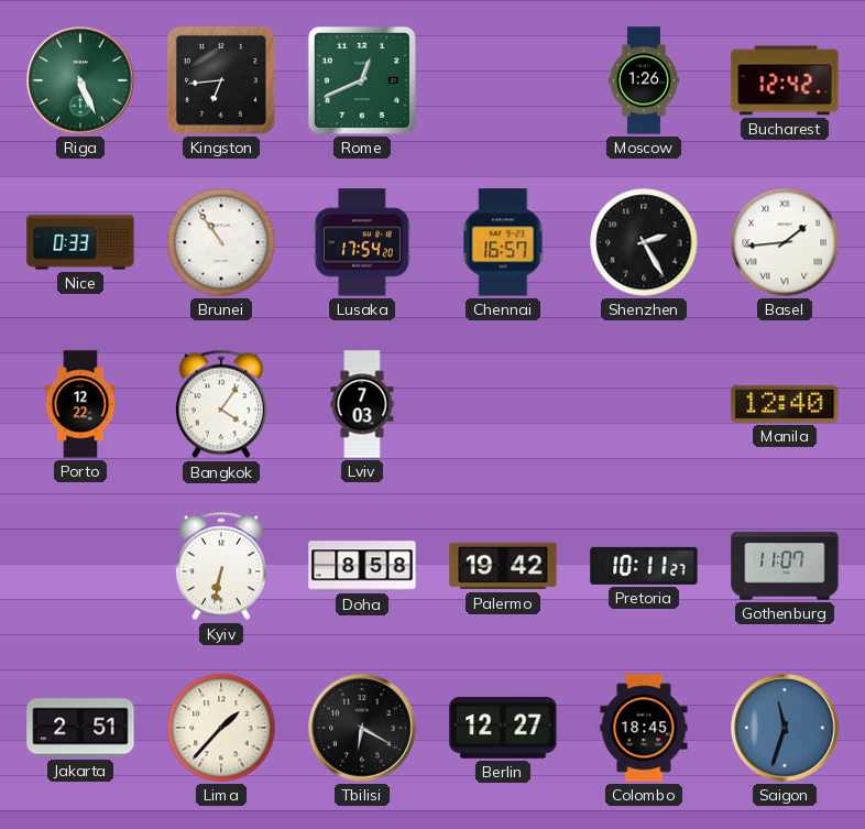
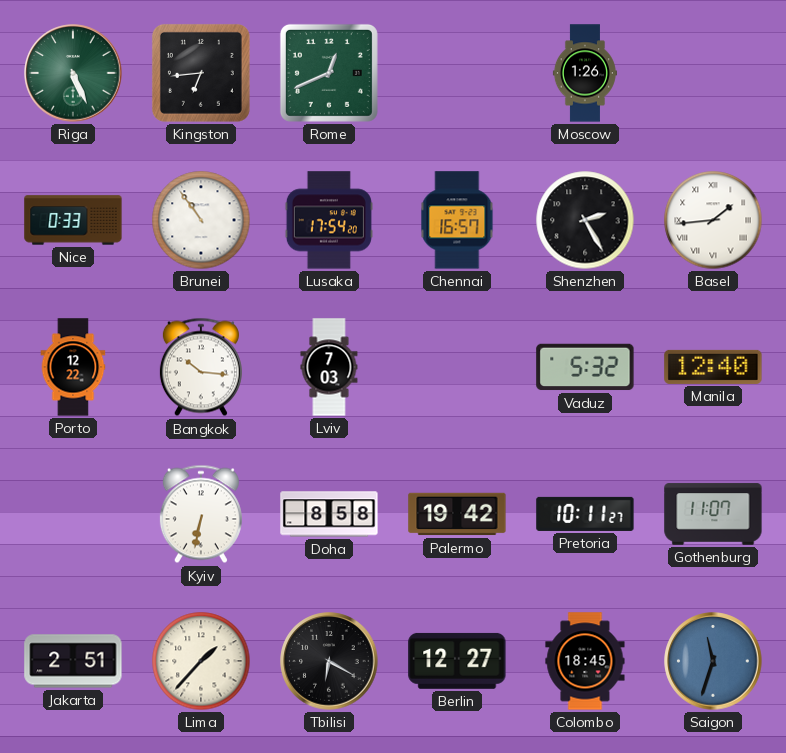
Bucharest: 12:42 -> none (785, 80)
Bangkok: 4:06 -> 10:16 (201, 367)
Vaduz: none -> 5:32 (585, 367)
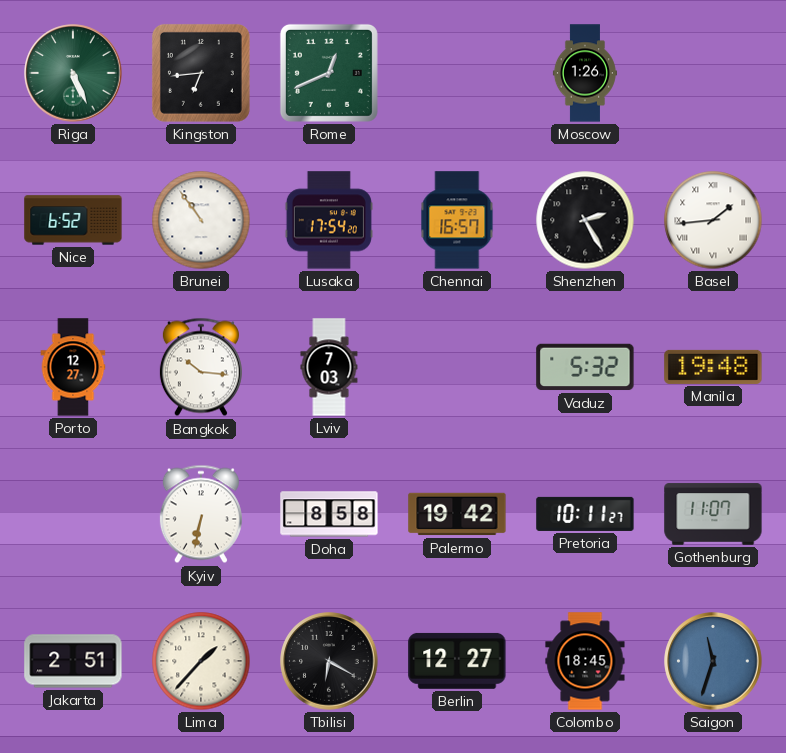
Nice: 0:33 -> 6:52 (73, 220)
Porto: 12:22 -> 12:27 (73, 367)
Manila: 12:40 -> 19:48 (713, 367)
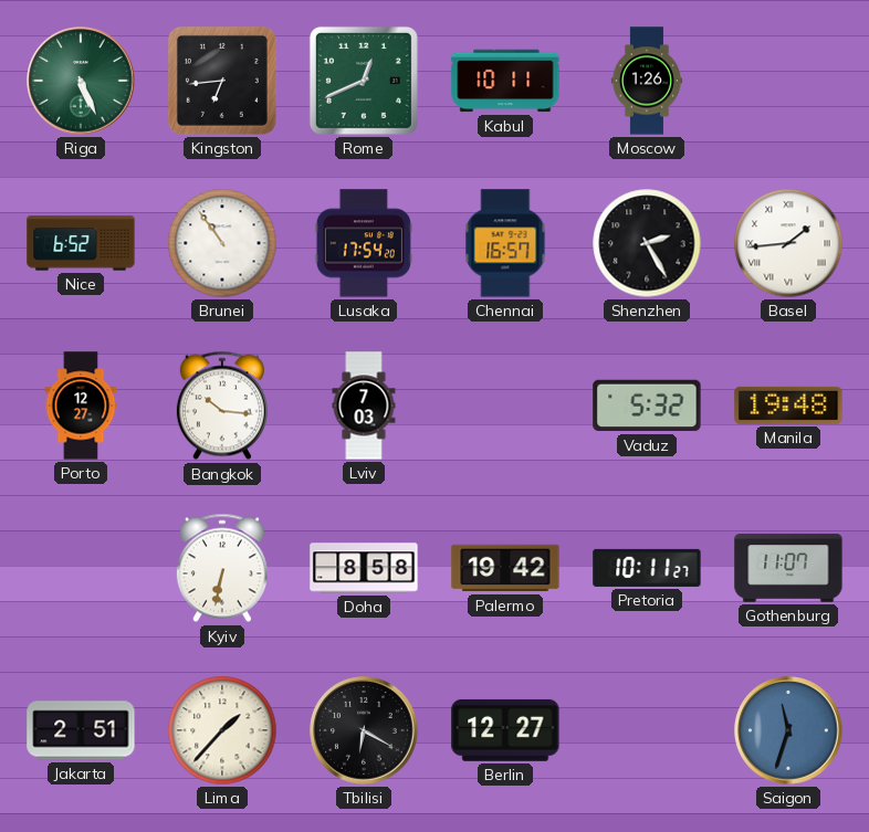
Kabul: none -> 10:11 (505, 81)
Colombo: 18:45 -> none (585, 661)
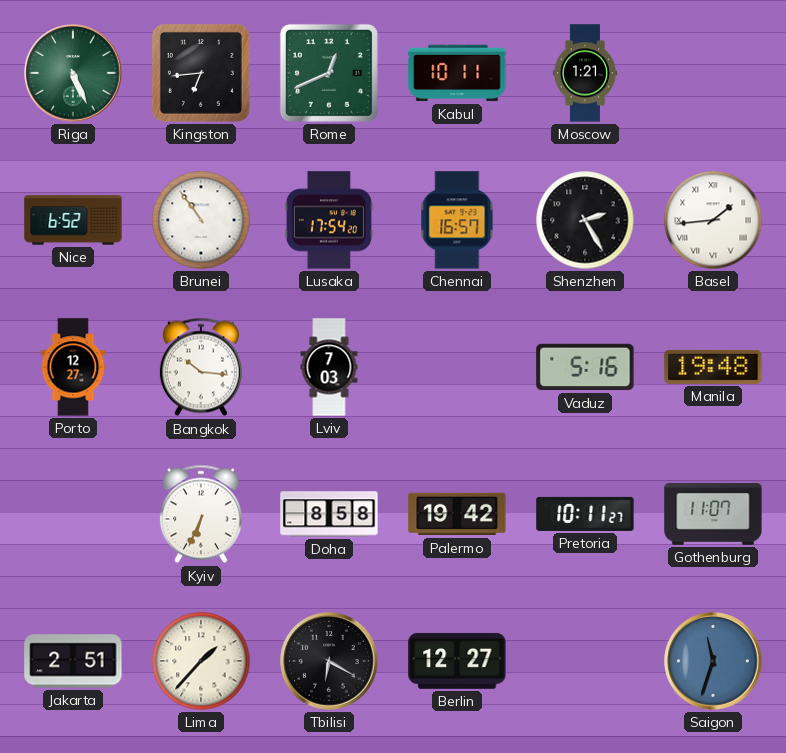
Moscow: 1:26 -> 1:21 (585, 73)
Vaduz: 5:32 -> 5:16 (585, 367)
Kyiv: 6:32 -> 6:34 (201, 514)
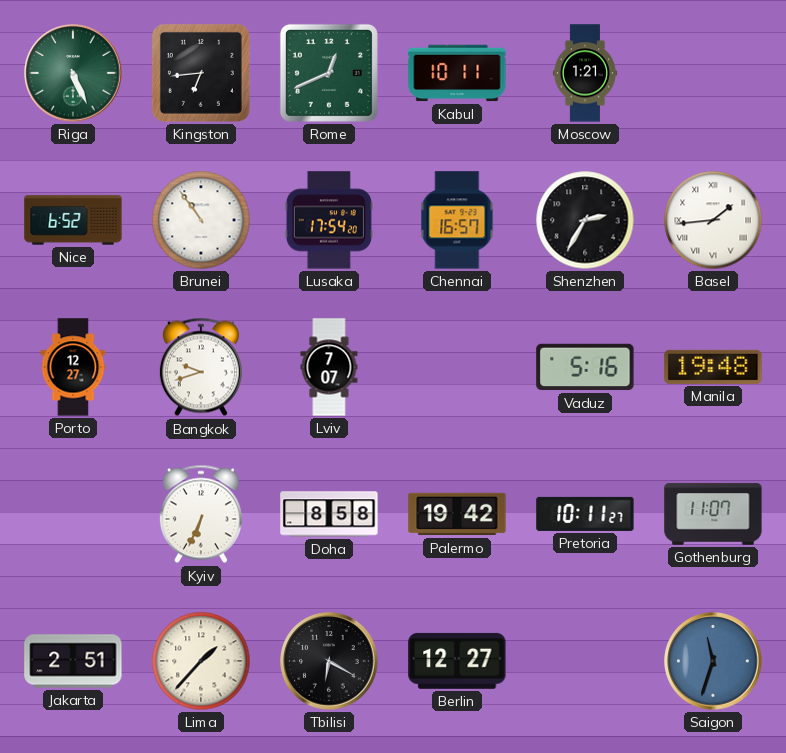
Shenzhen: 2:25 -> 2:35 (585, 220)
Bangkok: 10:16 -> 9:42 (201, 367)
Lviv: 7:03 -> 7:07 (329, 367)
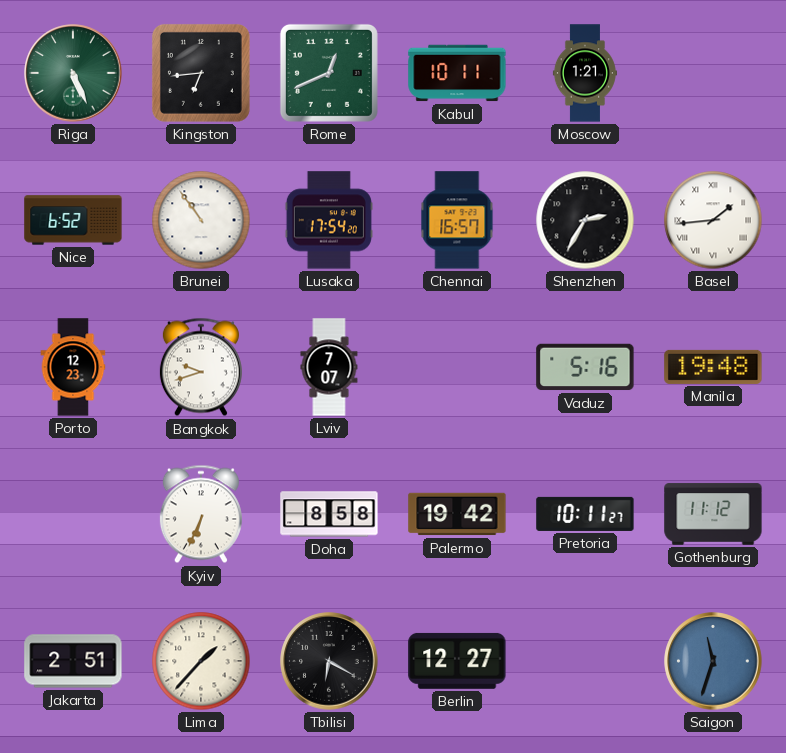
Porto: 12:27 -> 12:23 (73, 367)
Gothenburg: 11:07 -> 11:12 (713, 514)
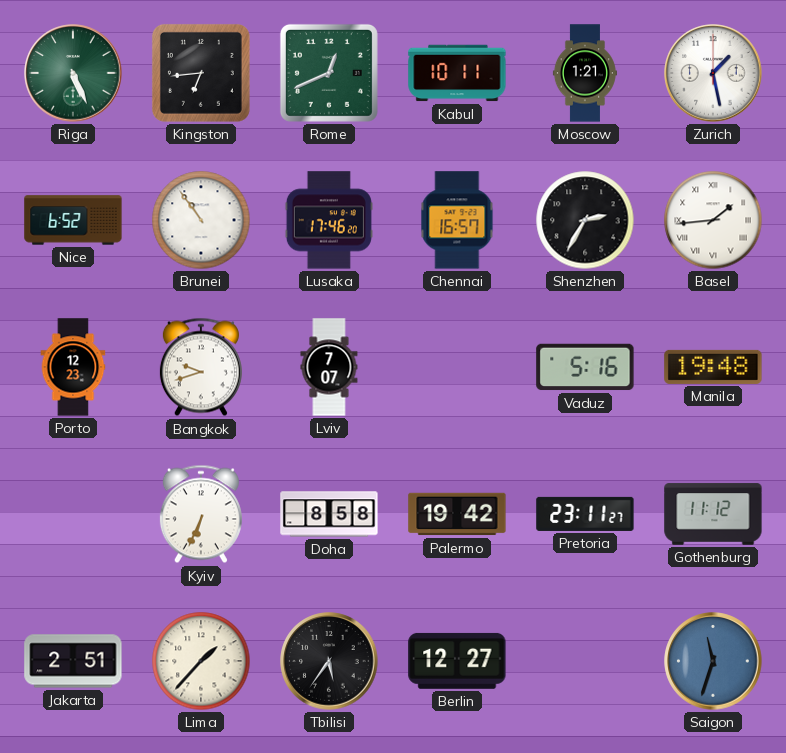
Zurich: none -> 1:28 (713, 73)
Lusaka: 17:54 -> 17:46 (329, 220)
Pretoria: 10:11 -> 23:11 (585, 514)
Tbilisi: 6:20 -> 5:36 (329, 661)
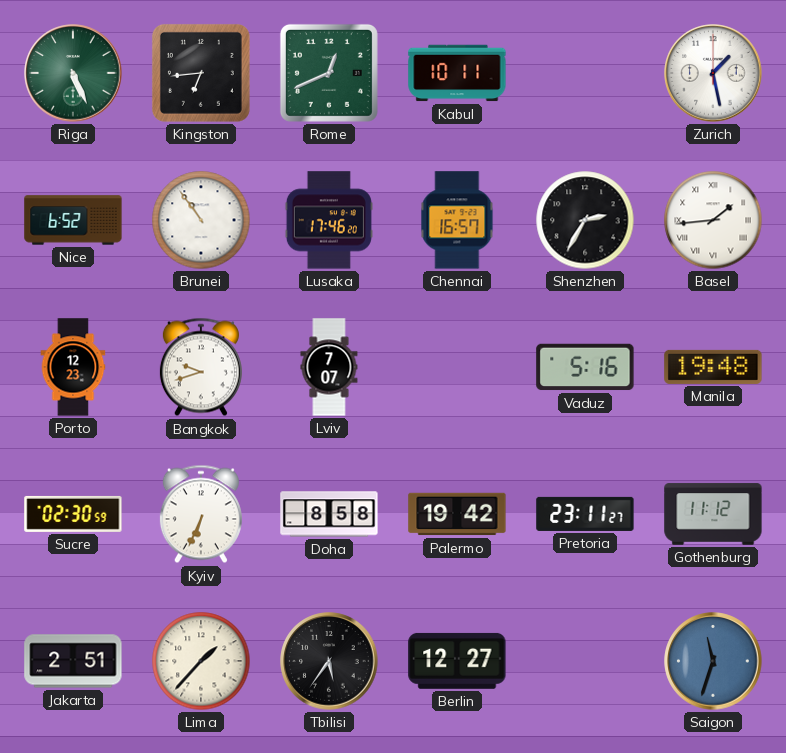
Moscow: 1:21 -> none (585, 73)
Sucre: none -> 02:30 (73, 514)
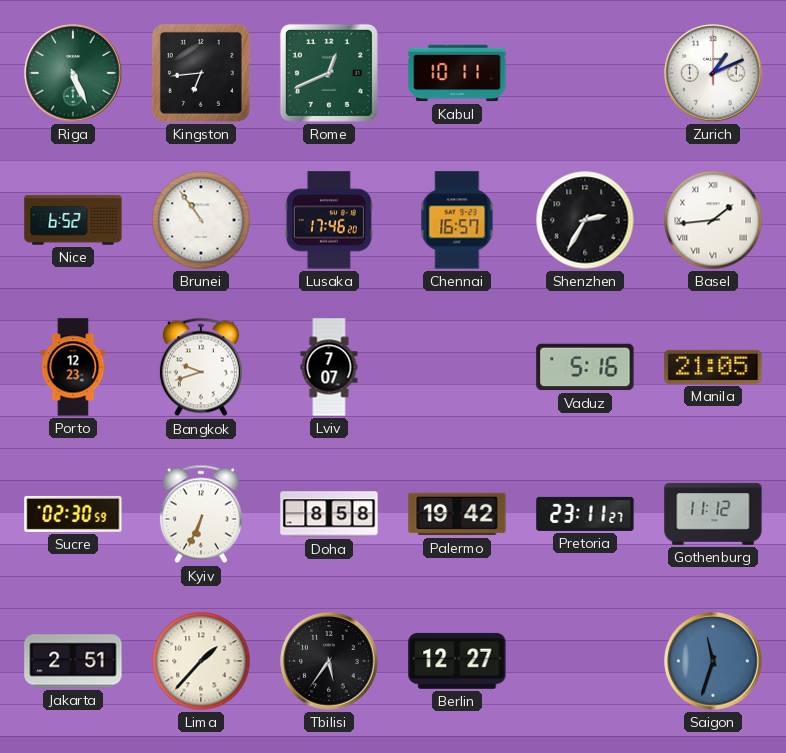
Zurich: 1:28 -> 1:11 (713, 73)
Manila: 19:48 -> 21:05 (713, 367)
